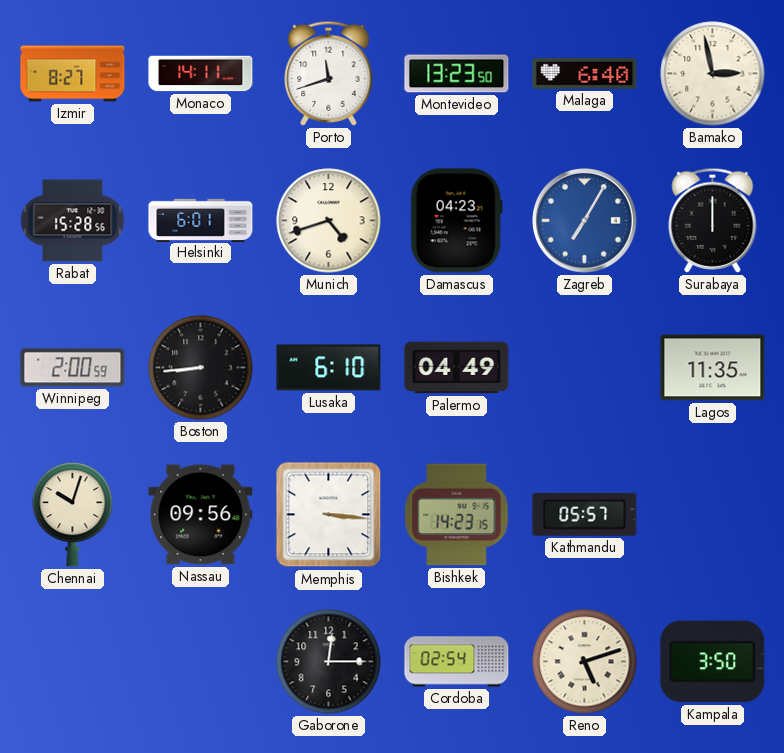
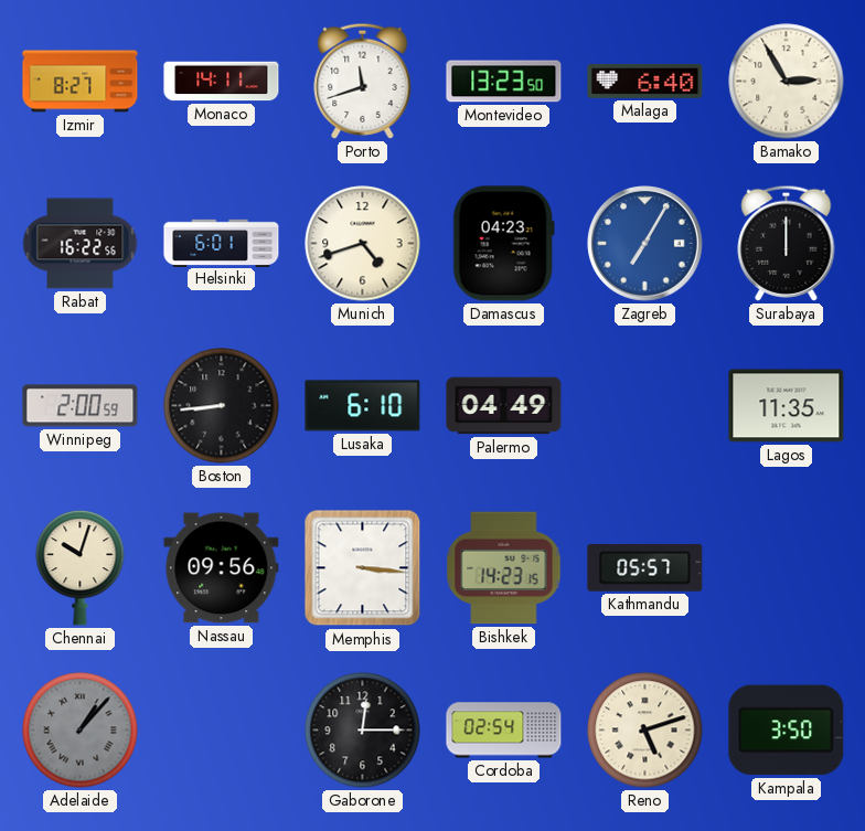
Bamako: 2:58 -> 2:55 (787, 82)
Rabat: 15:28 -> 16:22 (81, 244)
Adelaide: none -> 1:07 (81, 731)
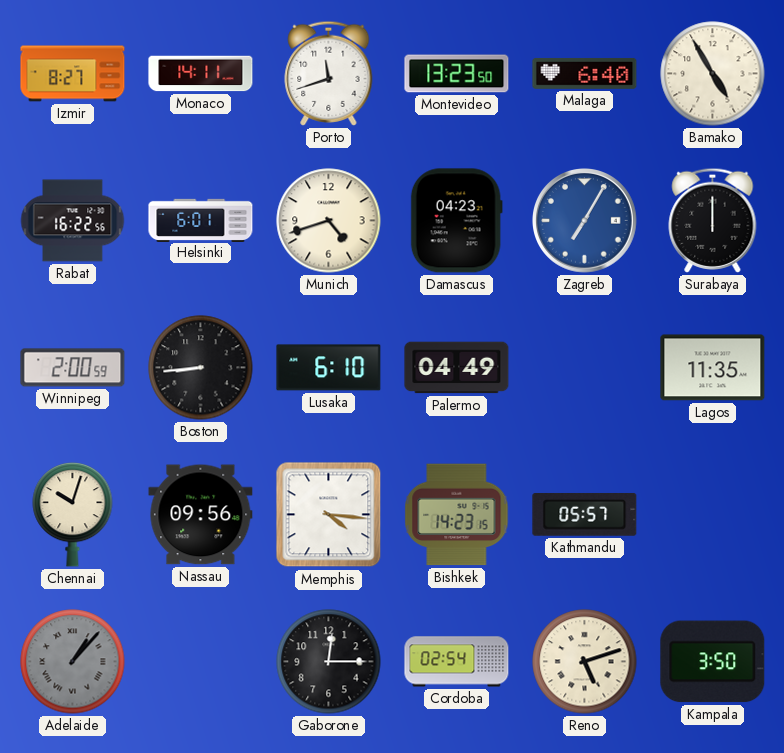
Bamako: 2:55 -> 4:55 (713, 74)
Memphis: 3:16 -> 4:16 (329, 515)
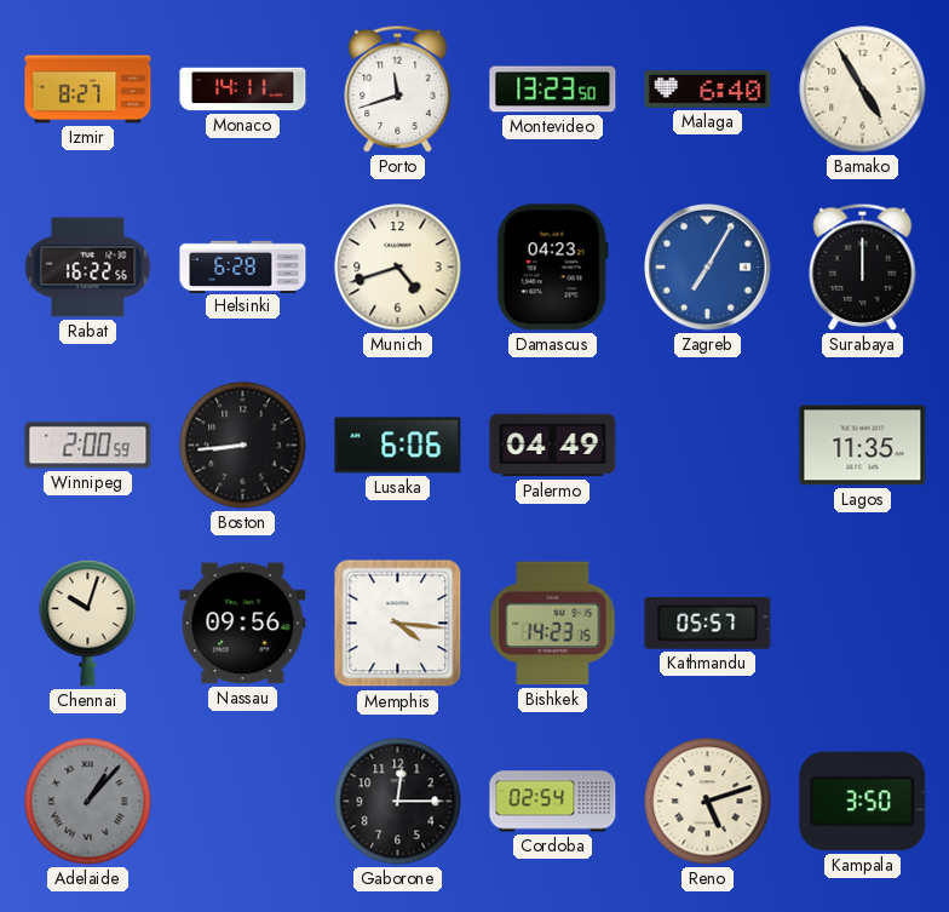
Helsinki: 6:01 -> 6:28 (243, 266)
Lusaka: 6:10 -> 6:06 (398, 446)
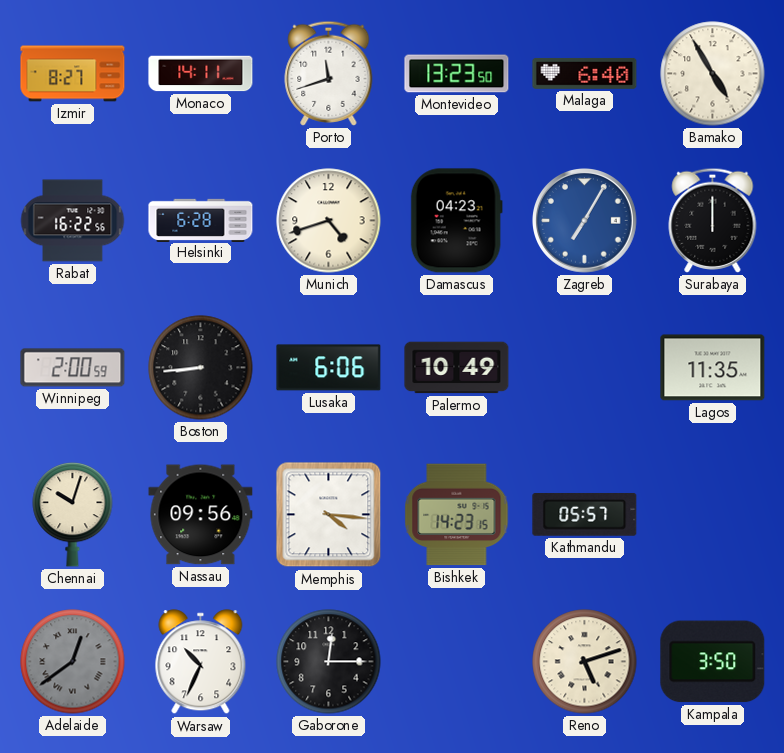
Palermo: 04:49 -> 10:49 (457, 368)
Adelaide: 1:07 -> 12:39 (73, 662)
Warsaw: none -> 10:34 (201, 662)
Cordoba: 02:54 -> none (553, 802)
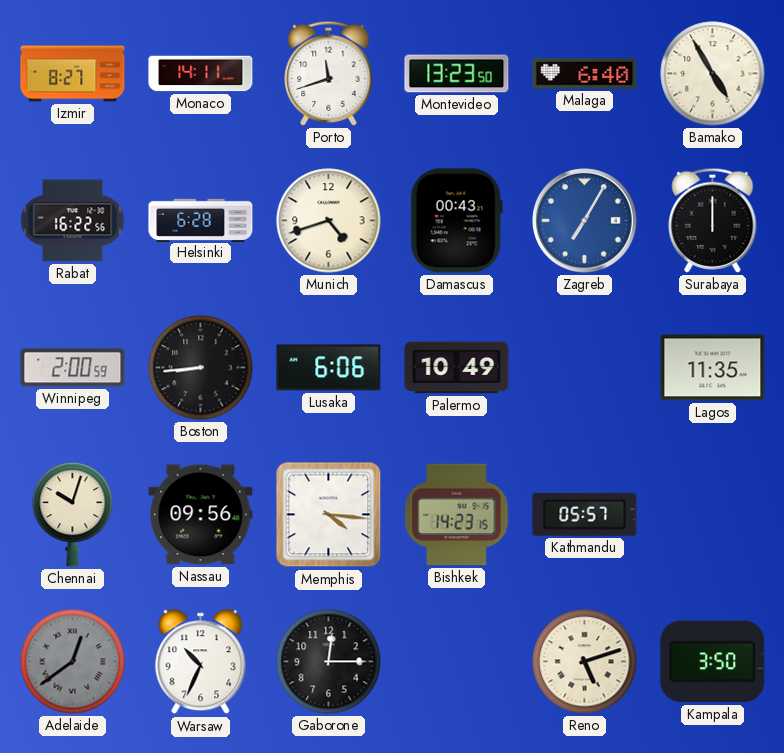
Damascus: 04:23 -> 00:43 (456, 221)
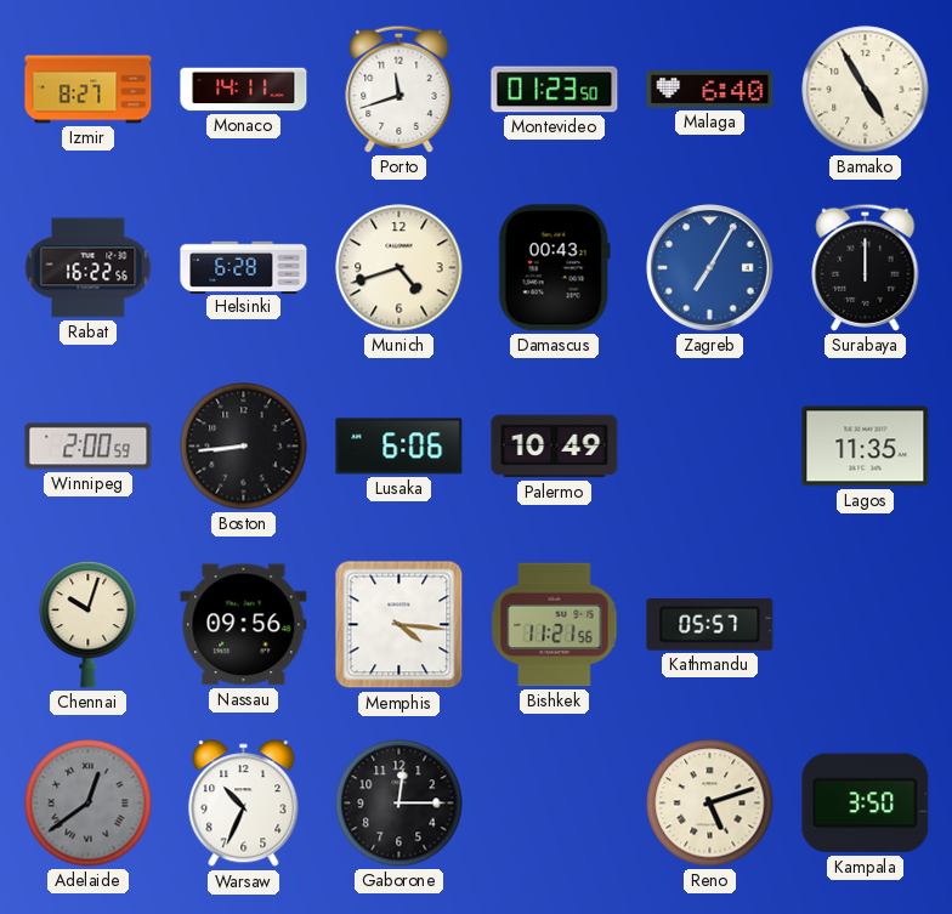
Montevideo: 13:23 -> 01:23 (555, 90)
Bishkek: 14:23 -> 11:21 (555, 625)
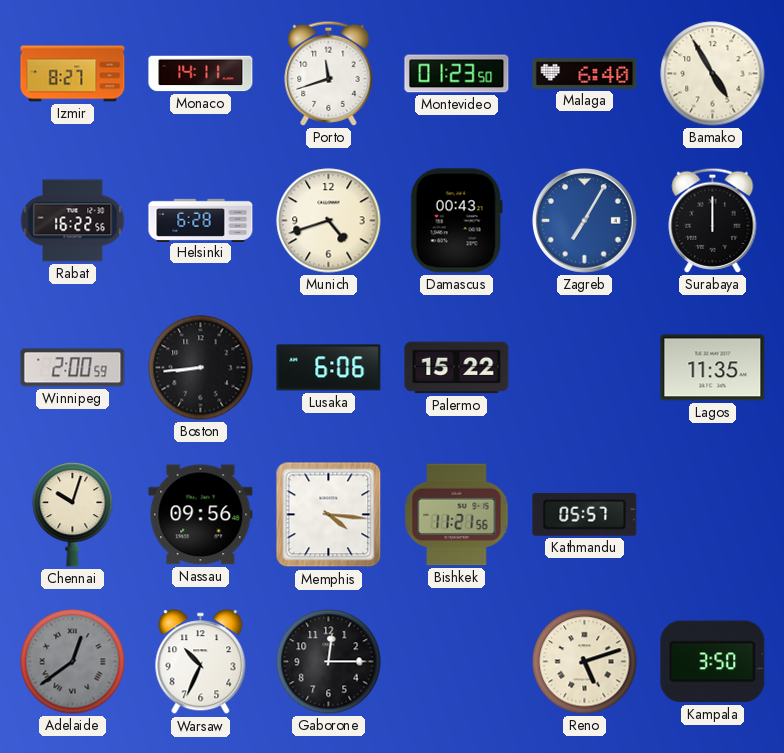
Palermo: 10:49 -> 15:22 (457, 368)
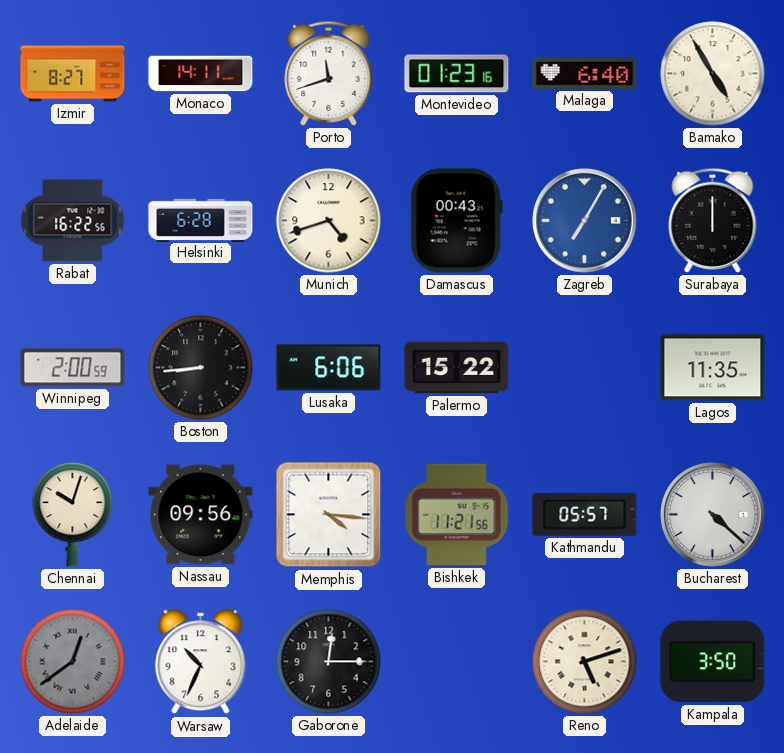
Montevideo: 01:23:50 -> 01:23:16 (457, 74)
Bucharest: none -> 4:22 (713, 515)
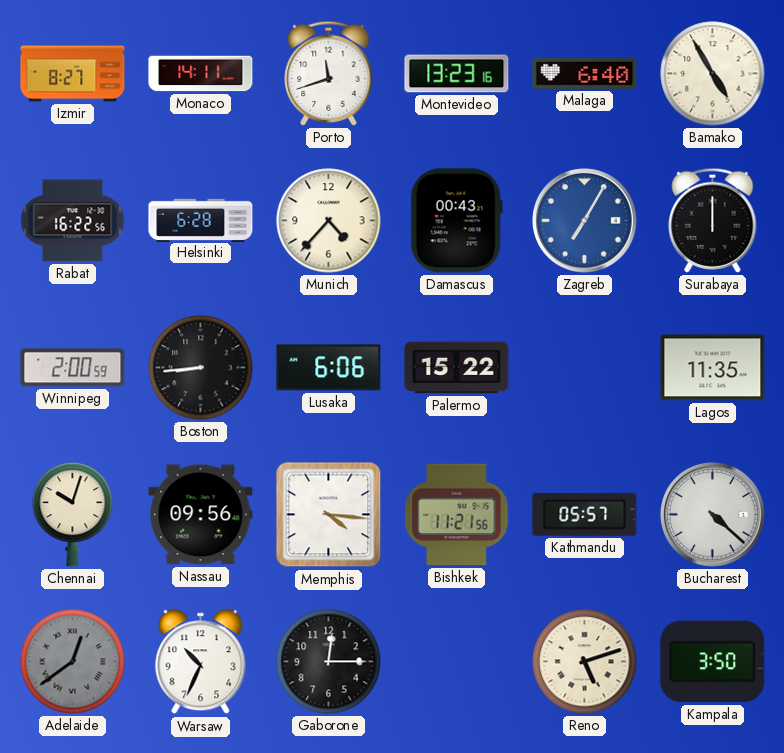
Montevideo: 01:23 -> 13:23 (457, 74)
Munich: 4:42 -> 4:37 (329, 221)
